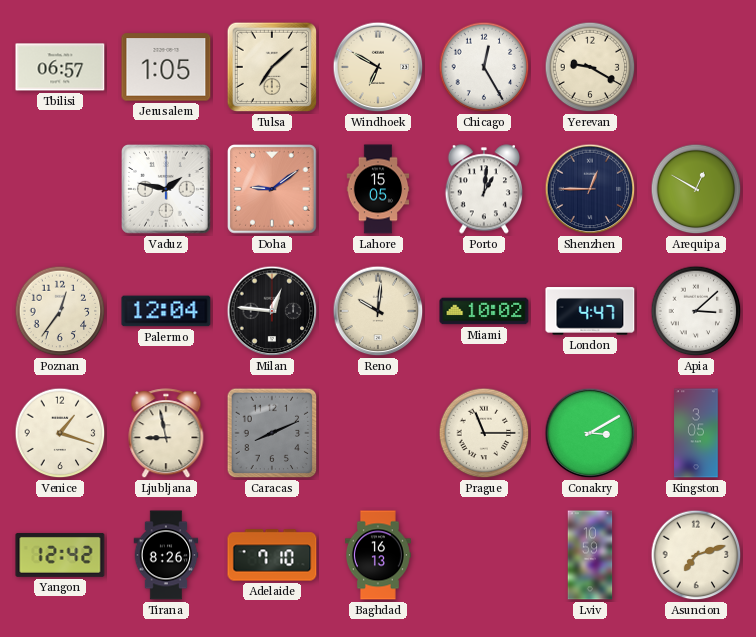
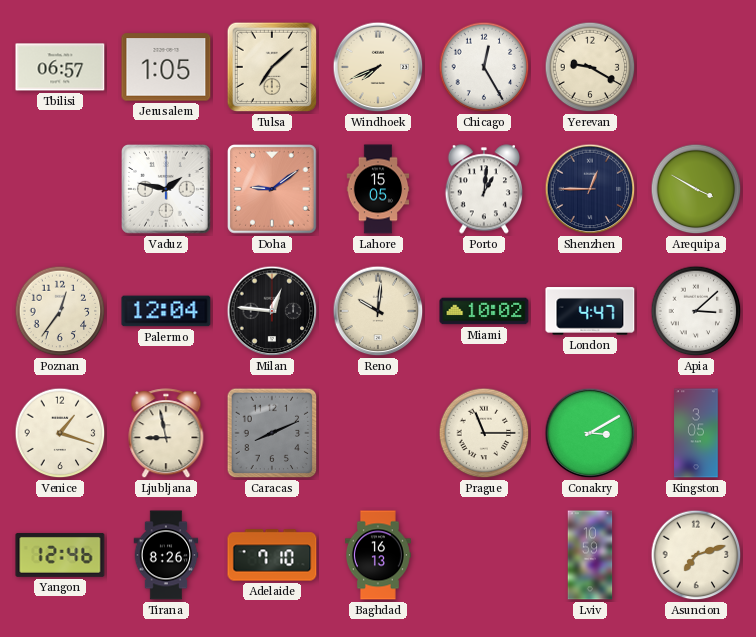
Windhoek: 6:50 -> 7:41 (378, 67)
Arequipa: 12:50 -> 3:50 (696, 189)
Yangon: 12:42 -> 12:46 (60, 555)
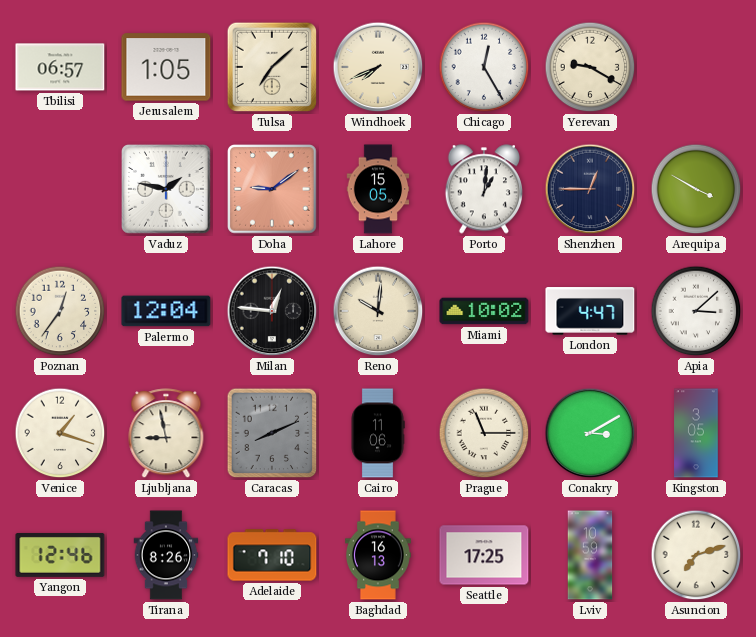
Cairo: none -> 11:06 (378, 433)
Seattle: none -> 17:25 (484, 555)
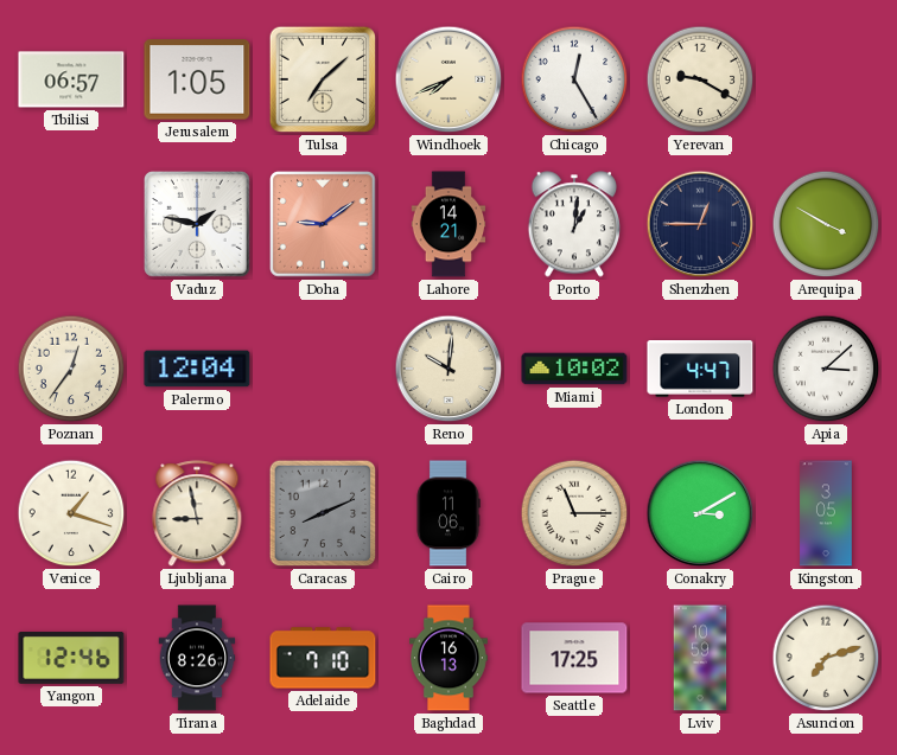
Lahore: 15:05 -> 14:21 (448, 224)
Milan: 12:46 -> none (272, 311)
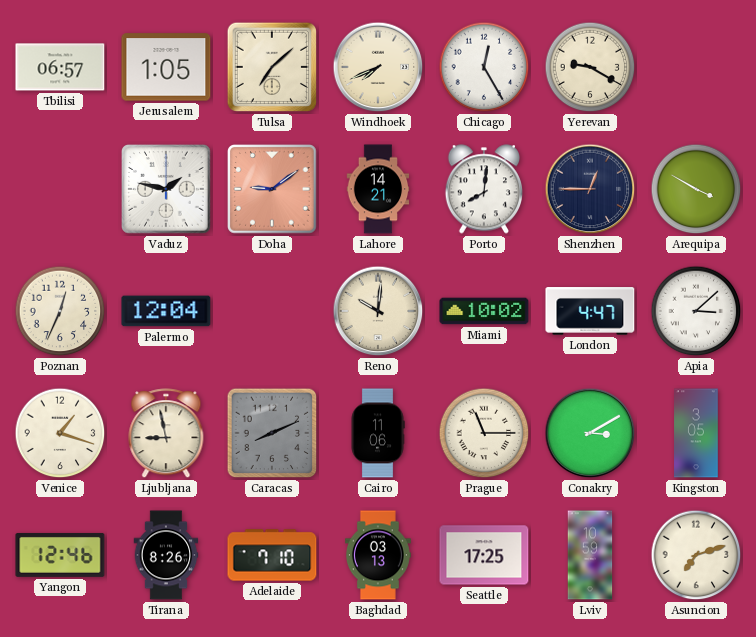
Porto: 1:01 -> 8:01 (483, 189)
Poznan: 12:36 -> 12:34 (60, 311)
Baghdad: 16:13 -> 03:13 (378, 555)
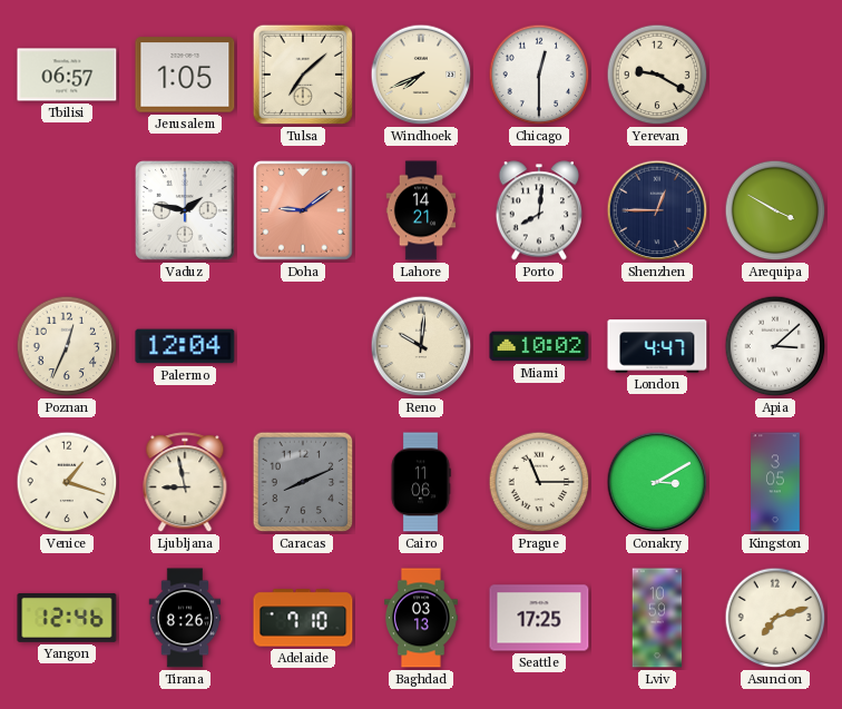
Chicago: 12:25 -> 12:30 (539, 75)
